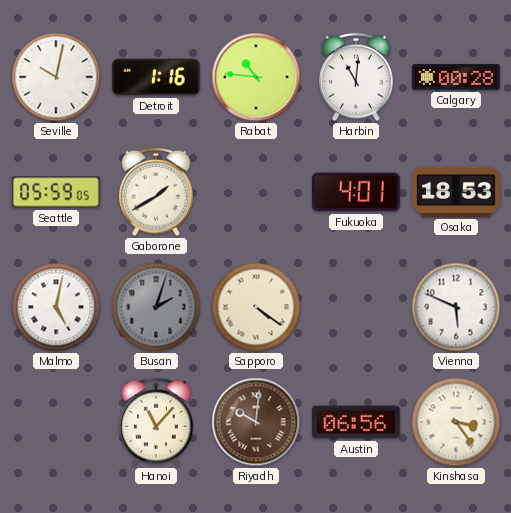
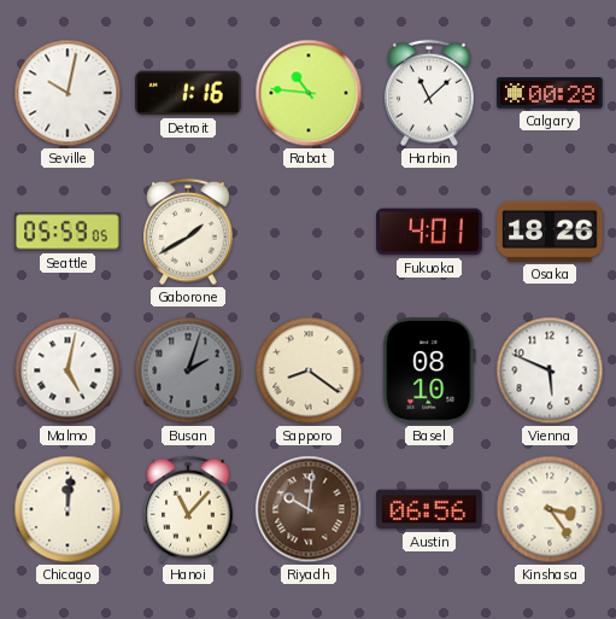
Harbin: 11:01 -> 11:08 (429, 93)
Osaka: 18:53 -> 18:26 (550, 232)
Sapporo: 4:21 -> 8:21 (309, 370)
Basel: none -> 08:10 (429, 370)
Chicago: none -> 12:01 (68, 509)
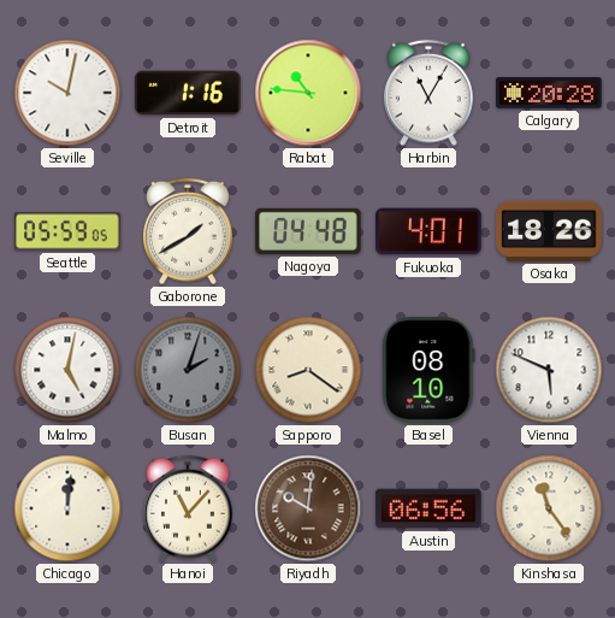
Harbin: 11:08 -> 11:05 (428, 93)
Calgary: 00:28 -> 20:28 (549, 93)
Nagoya: none -> 04:48 (308, 231)
Kinshasa: 3:24 -> 11:24 (549, 508)
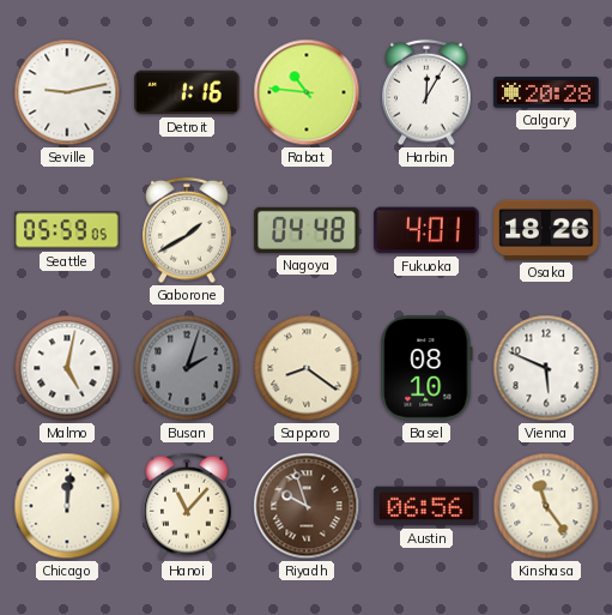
Seville: 10:02 -> 9:13 (67, 92)
Harbin: 11:05 -> 12:05 (426, 92)
Riyadh: 10:01 -> 9:57 (307, 506)
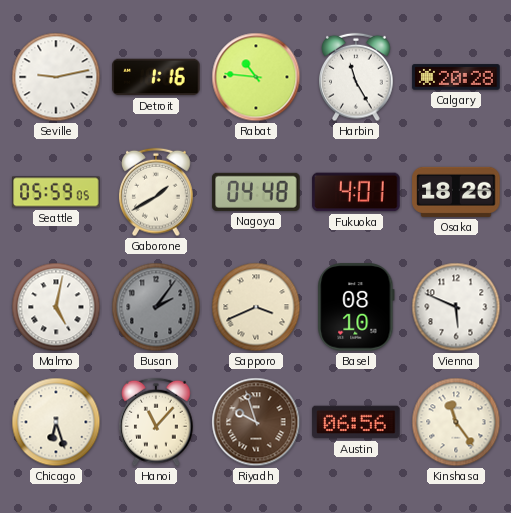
Harbin: 12:05 -> 11:25 (356, 77)
Busan: 2:03 -> 2:06 (156, 307)
Sapporo: 8:21 -> 3:41 (256, 307)
Chicago: 12:01 -> 6:27 (56, 422)
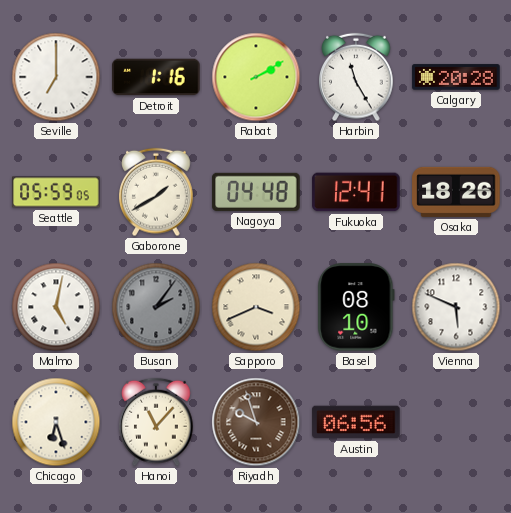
Seville: 9:13 -> 7:00 (56, 77)
Rabat: 10:46 -> 2:10 (256, 77)
Fukuoka: 4:01 -> 12:41 (356, 192)
Kinshasa: 11:24 -> none (456, 422)
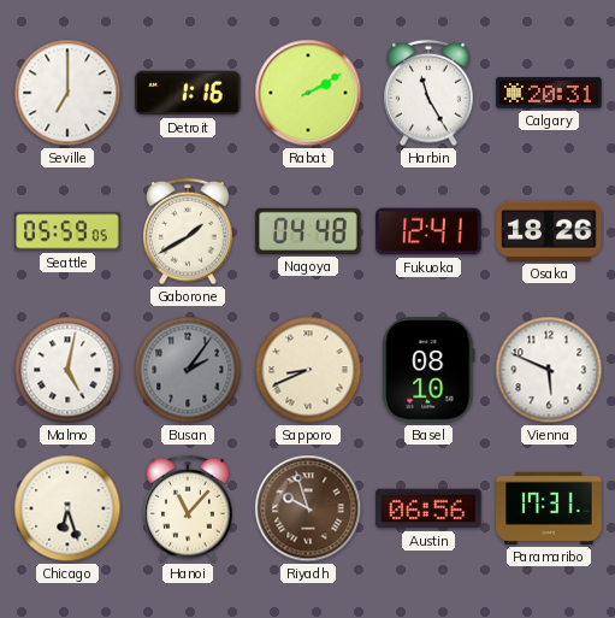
Calgary: 20:28 -> 20:31 (549, 93)
Sapporo: 3:41 -> 8:41 (308, 370)
Paramaribo: none -> 17:31 (549, 508)
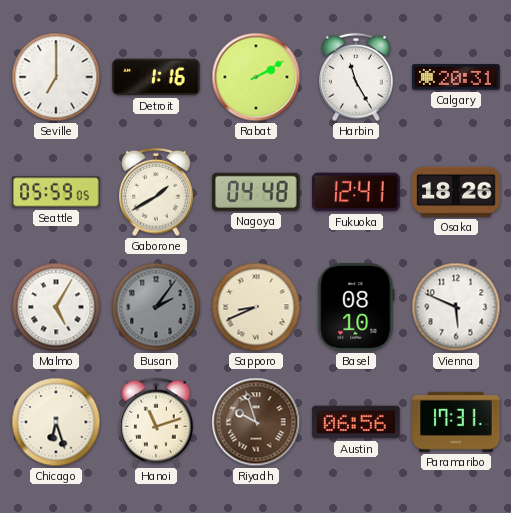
Malmo: 5:02 -> 5:05 (56, 307)
Hanoi: 11:07 -> 11:12 (156, 422)
